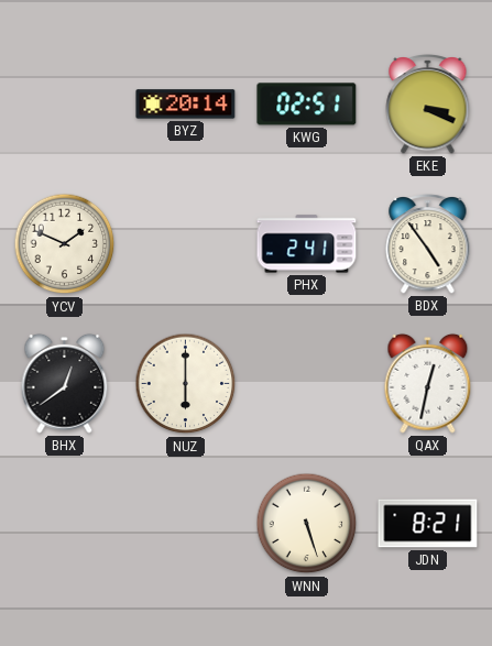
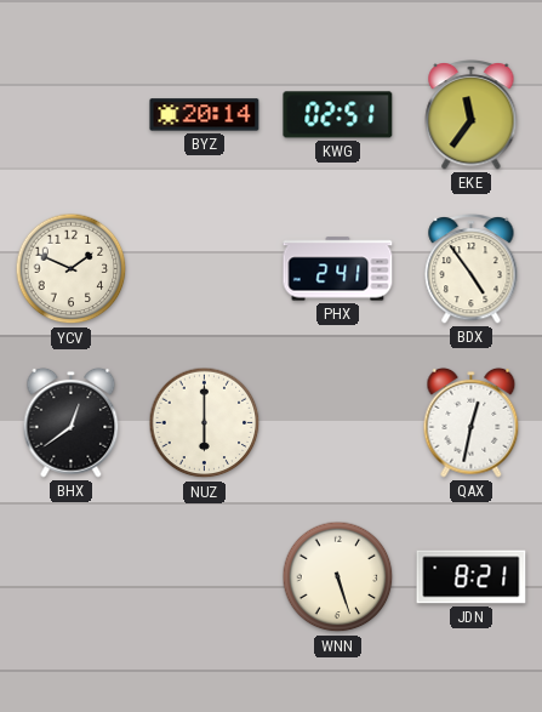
EKE: 3:19 -> 11:36 (472, 115)
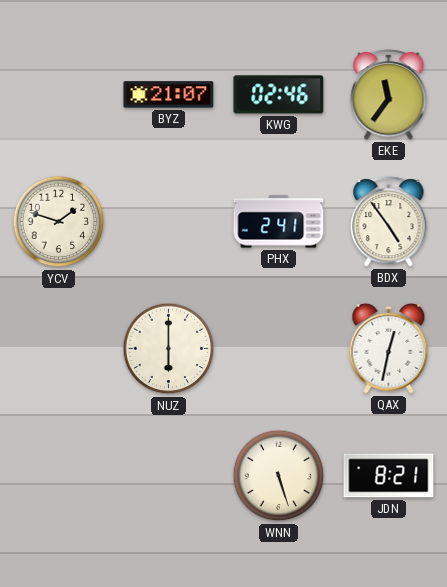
BYZ: 20:14 -> 21:07 (169, 95)
KWG: 02:51 -> 02:46 (279, 95)
YCV: 1:49 -> 1:48 (59, 222)
BHX: 12:39 -> none (72, 422)
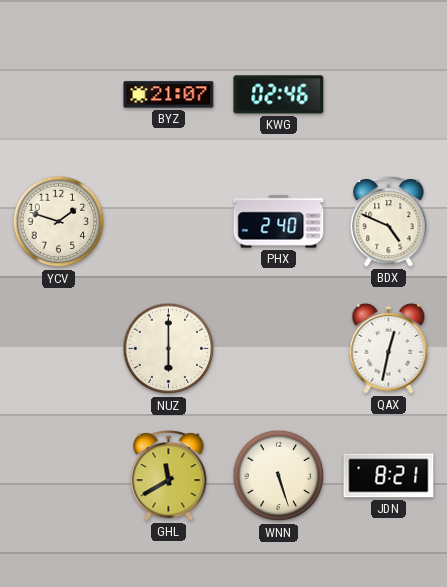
EKE: 11:36 -> none (389, 95)
PHX: 2:41 -> 2:40 (279, 222)
BDX: 4:54 -> 4:49 (389, 222)
GHL: none -> 11:40 (169, 476)
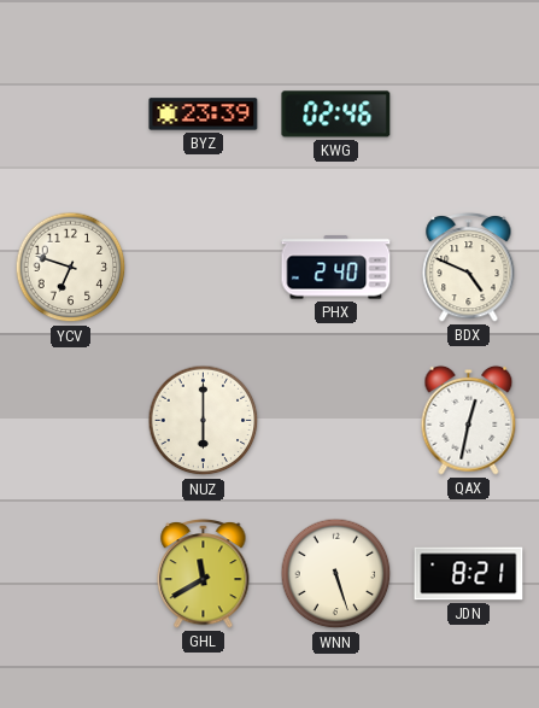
BYZ: 21:07 -> 23:39 (204, 115)
YCV: 1:48 -> 6:48 (71, 268)
